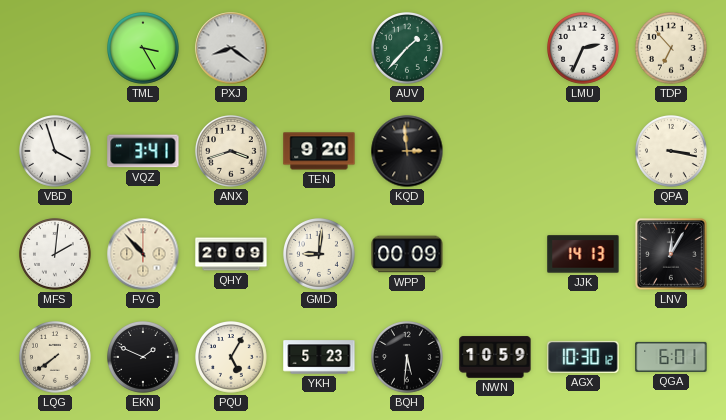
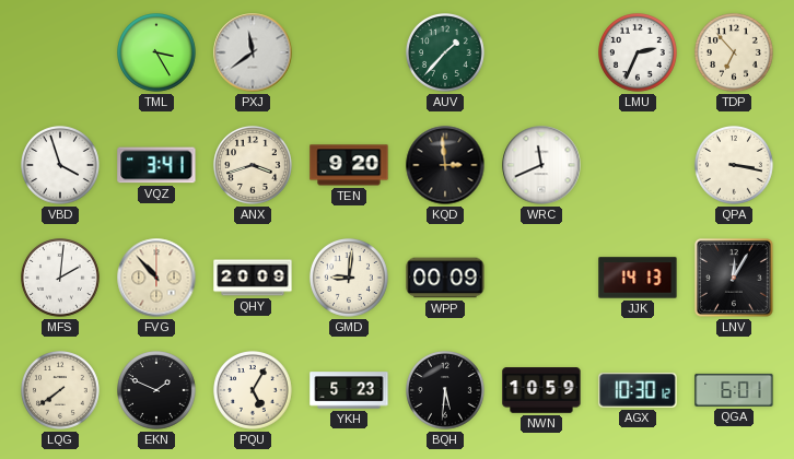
PXJ: 8:21 -> 11:39 (253, 52)
WRC: none -> 11:41 (541, 165)
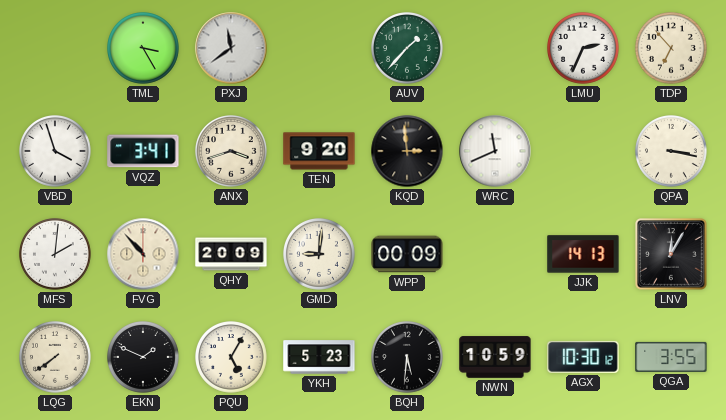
QGA: 6:01 -> 3:55 (671, 357)
